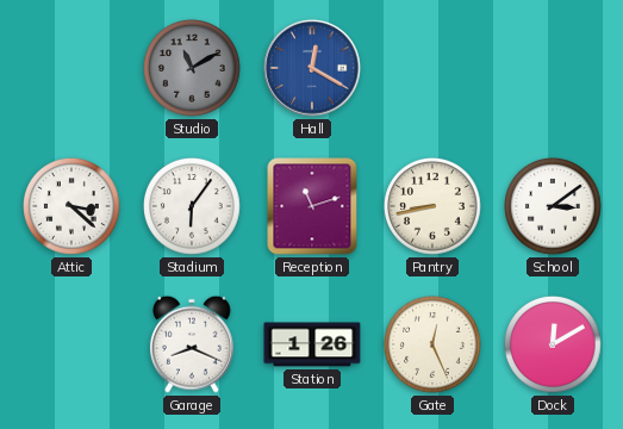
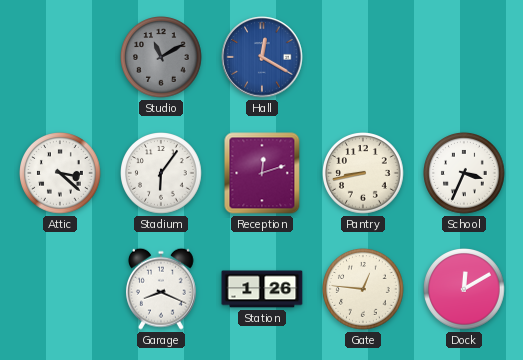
Reception: 11:12 -> 12:12 (262, 173)
School: 3:09 -> 3:34 (465, 174)
Gate: 12:26 -> 12:46 (364, 290)
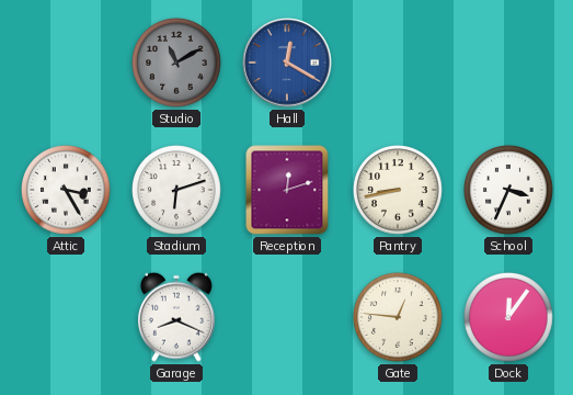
Attic: 3:22 -> 3:25 (67, 191)
Stadium: 6:06 -> 6:12 (177, 191)
Station: 1:26 -> none (262, 289)
Dock: 12:10 -> 12:06 (509, 318)
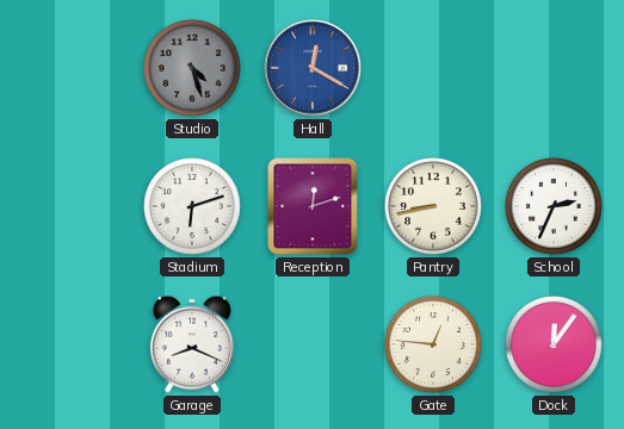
Studio: 11:10 -> 4:27 (193, 69)
Attic: 3:25 -> none (67, 191)
School: 3:34 -> 2:34 (555, 207)
